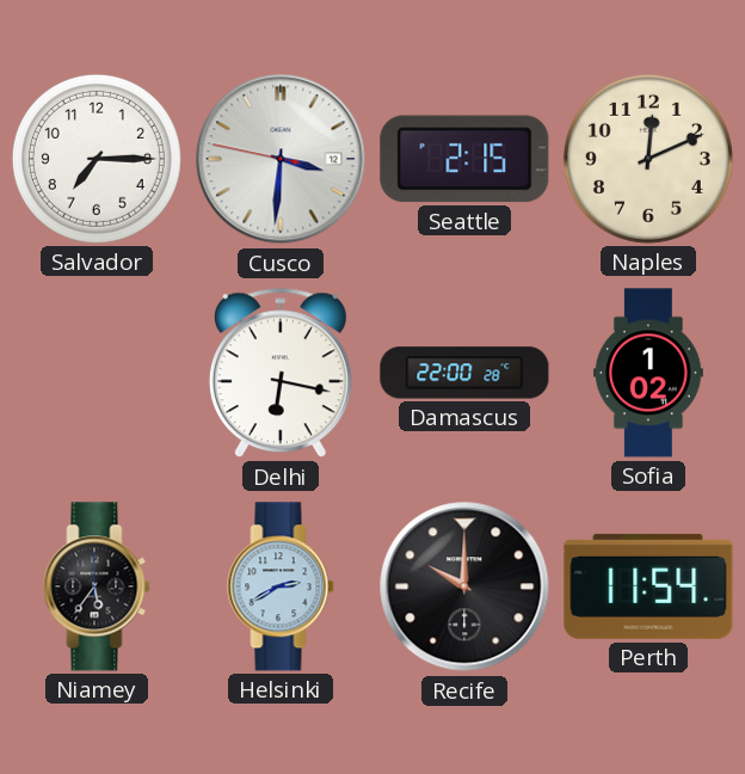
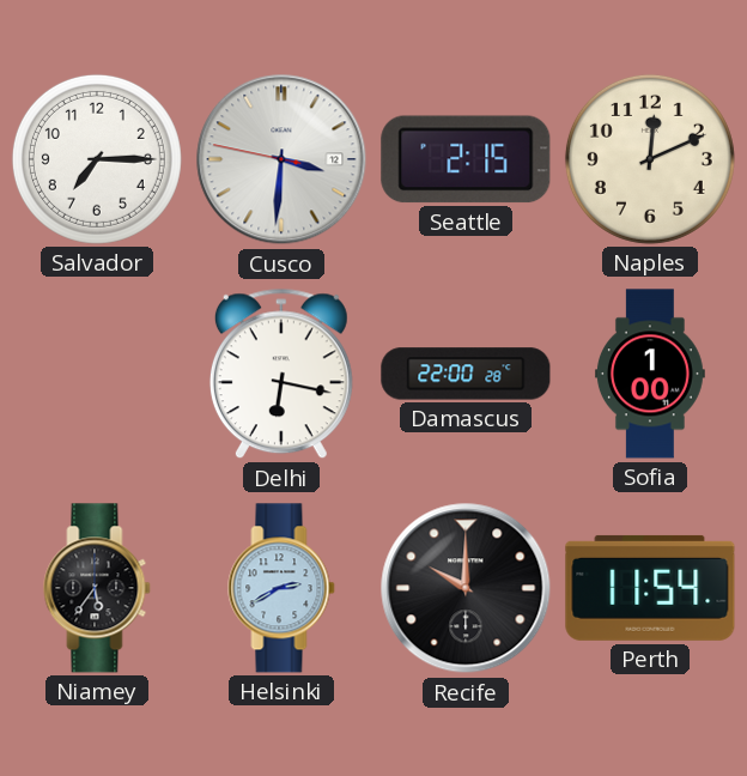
Sofia: 1:02 -> 1:00 (650, 374)
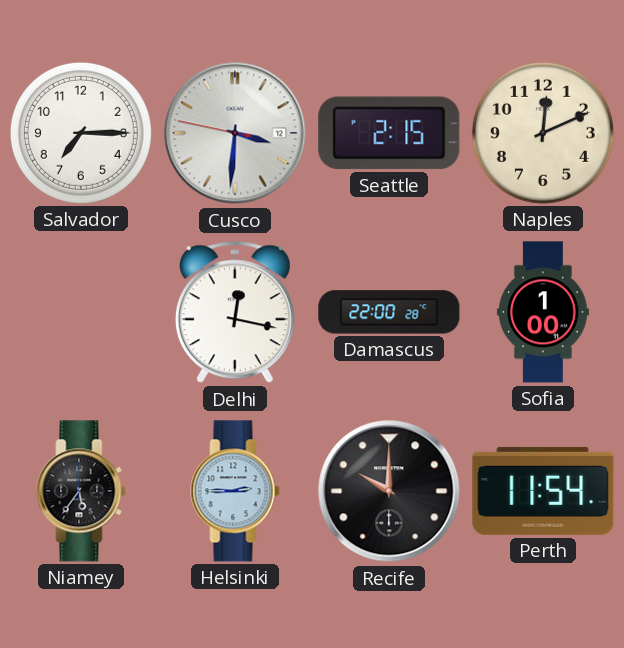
Delhi: 6:17 -> 12:17 (235, 312)
Helsinki: 2:40 -> 2:45 (235, 491)
